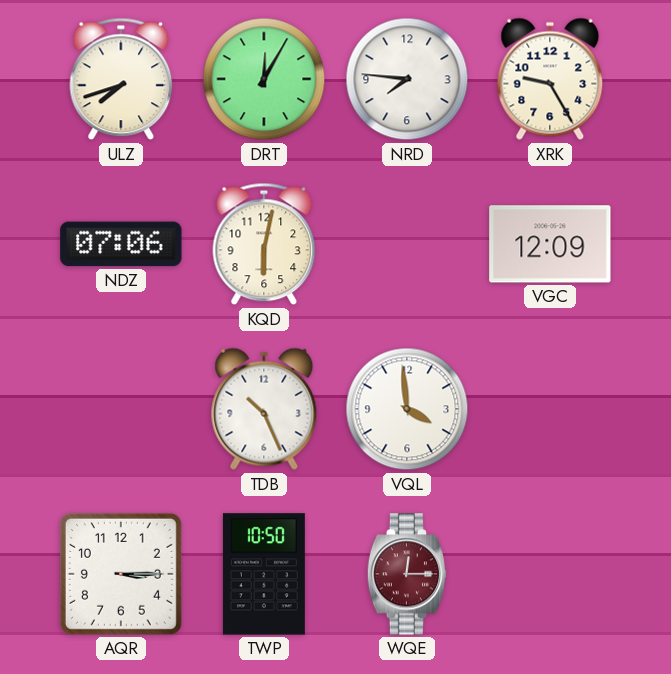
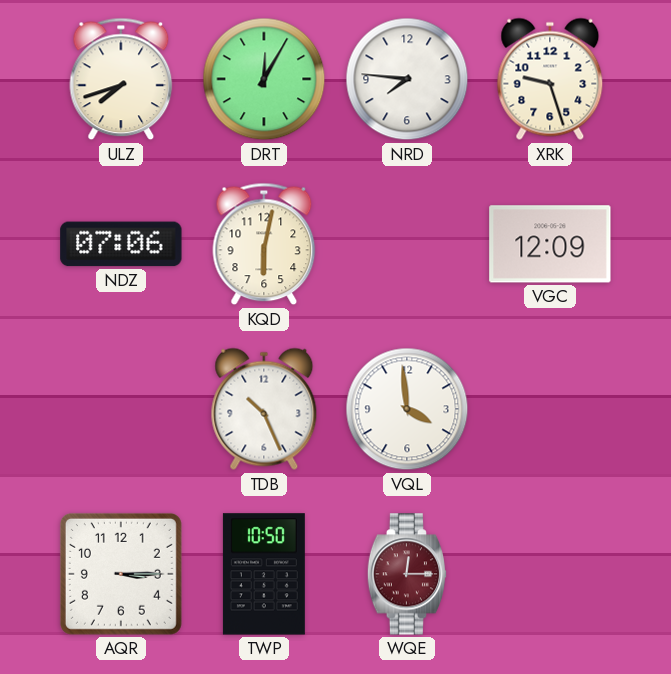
XRK: 9:25 -> 9:27 (550, 79)
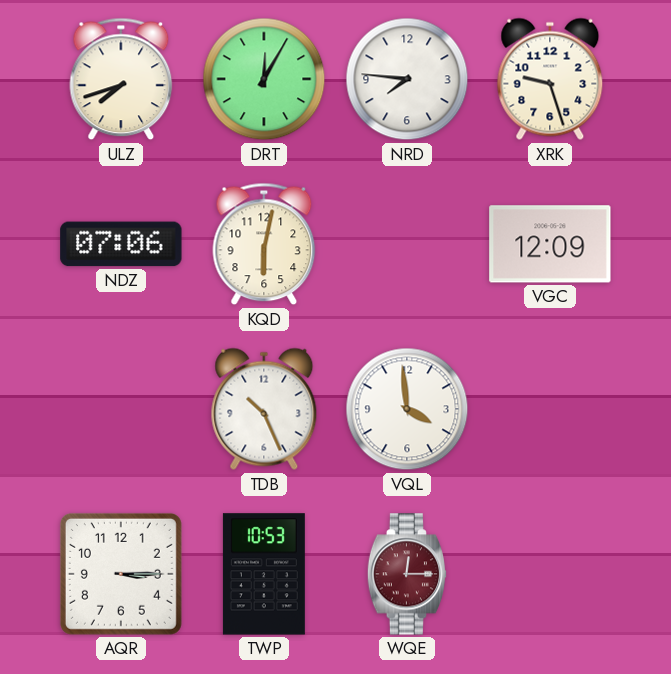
TWP: 10:50 -> 10:53 (264, 574)
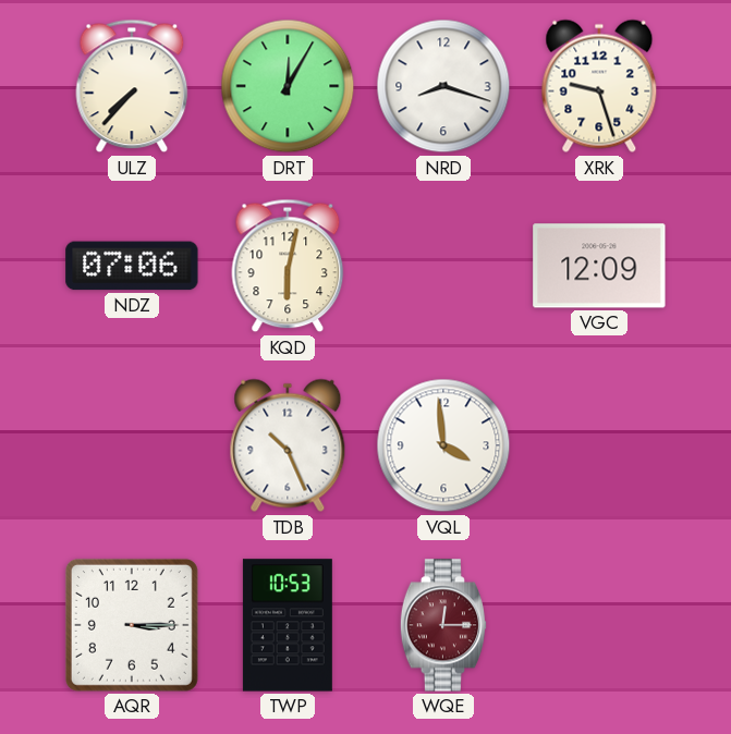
ULZ: 7:42 -> 7:37 (132, 86)
NRD: 7:46 -> 8:18 (443, 86)
